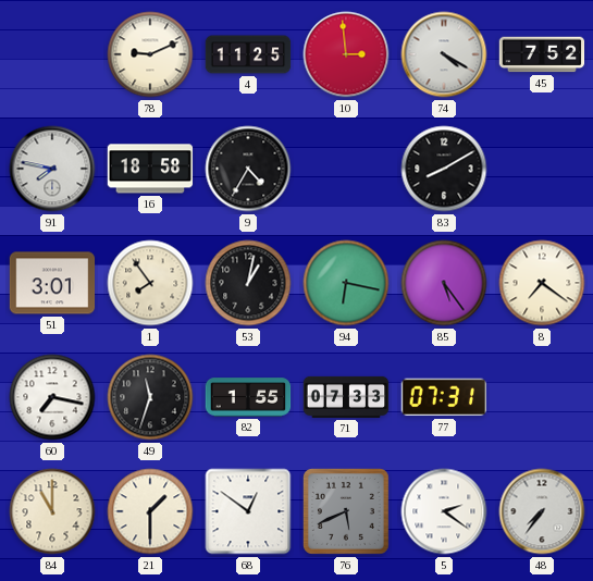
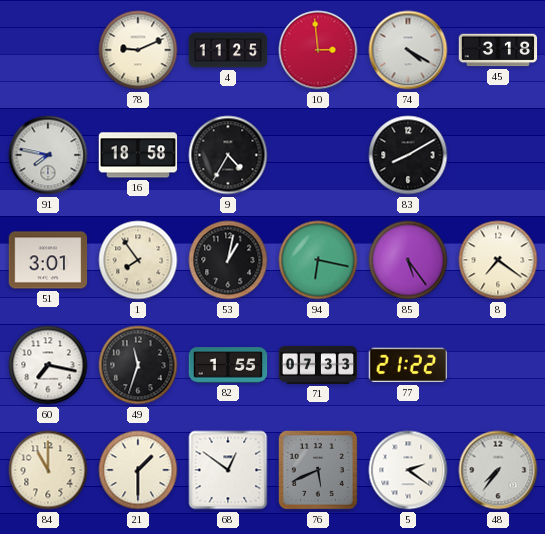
45: 7:52 -> 3:18 (498, 50)
77: 07:31 -> 21:22 (407, 365)
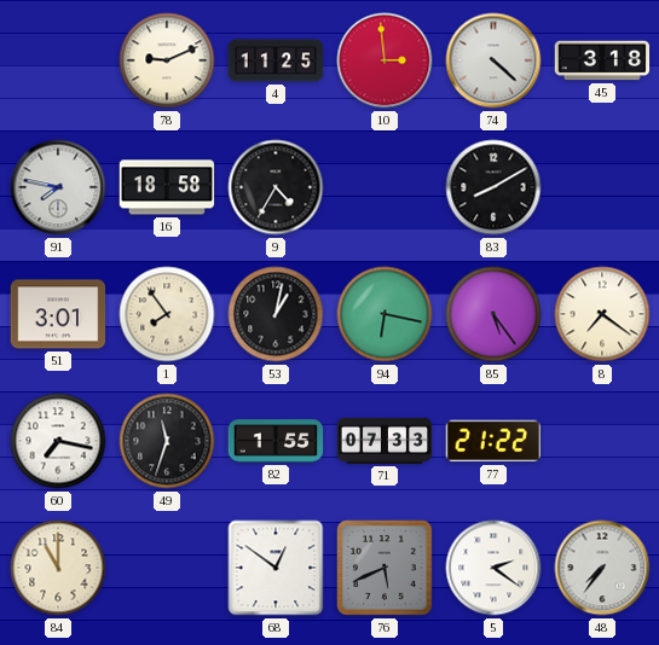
74: 4:20 -> 4:22 (493, 60)
21: 1:30 -> none (138, 470)
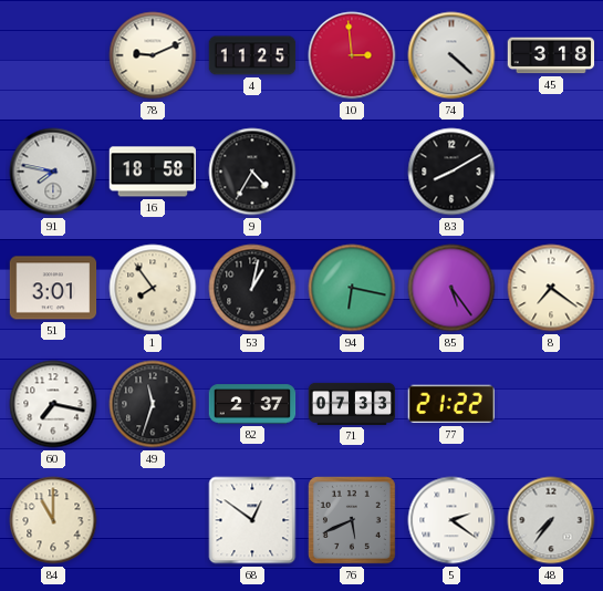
82: 1:55 -> 2:37 (252, 404)
